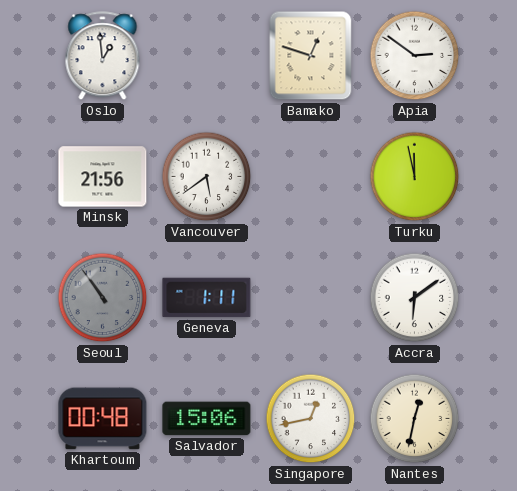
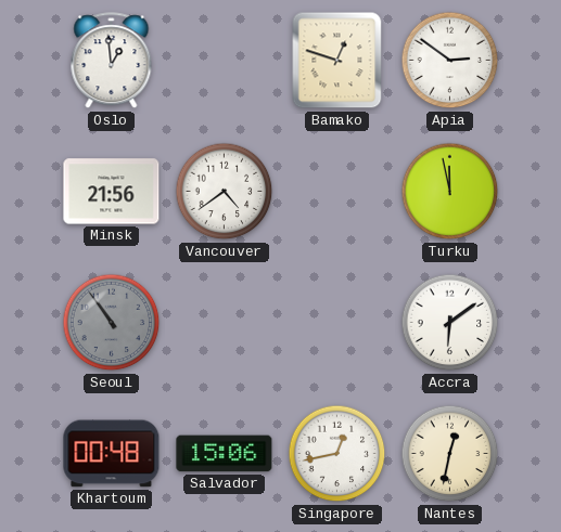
Vancouver: 5:39 -> 4:39 (225, 192)
Geneva: 1:11 -> none (207, 298)
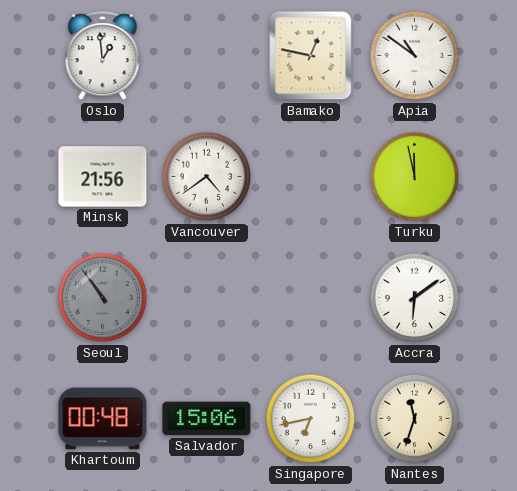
Bamako: 12:48 -> 12:47 (311, 56)
Apia: 2:51 -> 10:51 (415, 56)
Singapore: 12:43 -> 6:43 (311, 419)
Nantes: 12:32 -> 11:33 (415, 419)
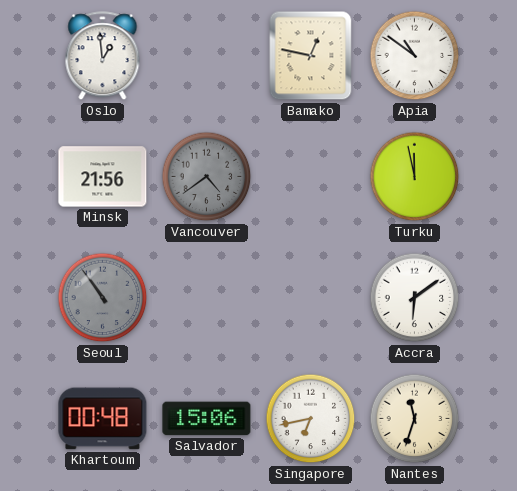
Vancouver dial: white -> grey (207, 177)
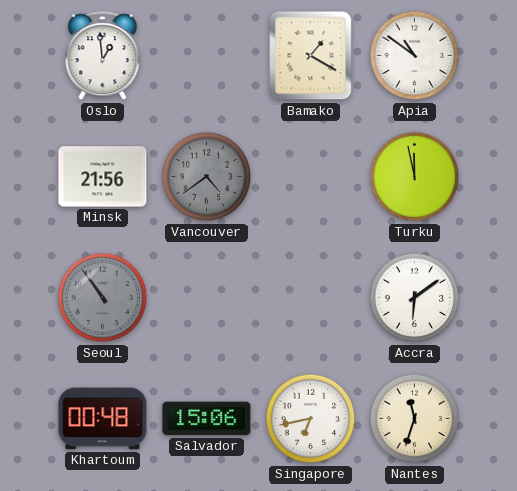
Bamako: 12:47 -> 1:20 (311, 56)
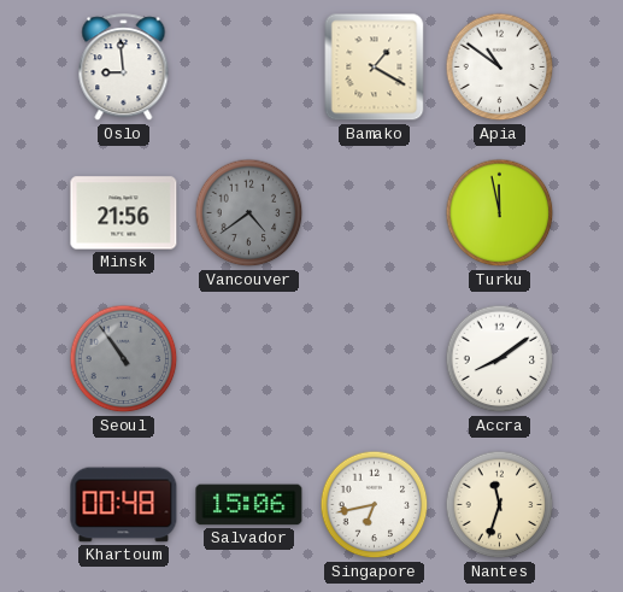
Oslo: 12:59 -> 8:59 (124, 68)
Accra: 6:09 -> 8:09 (500, 359)
